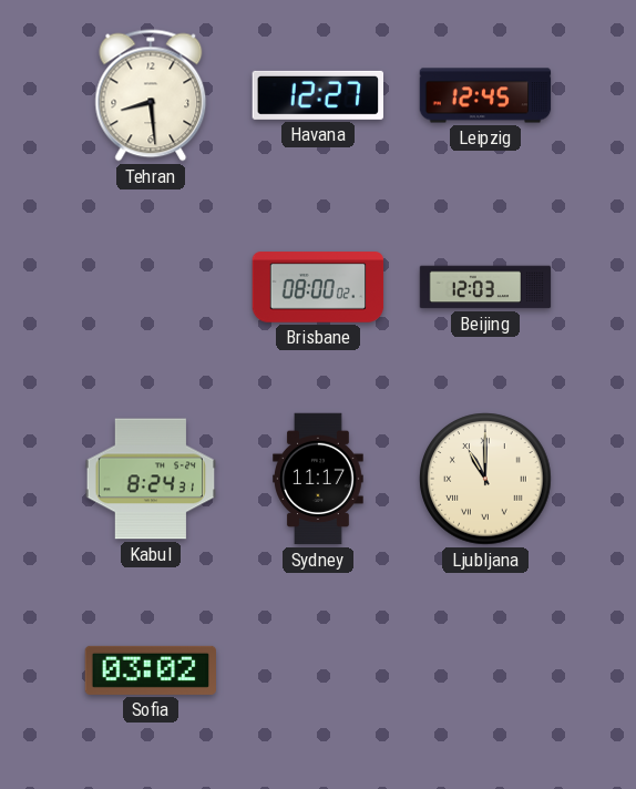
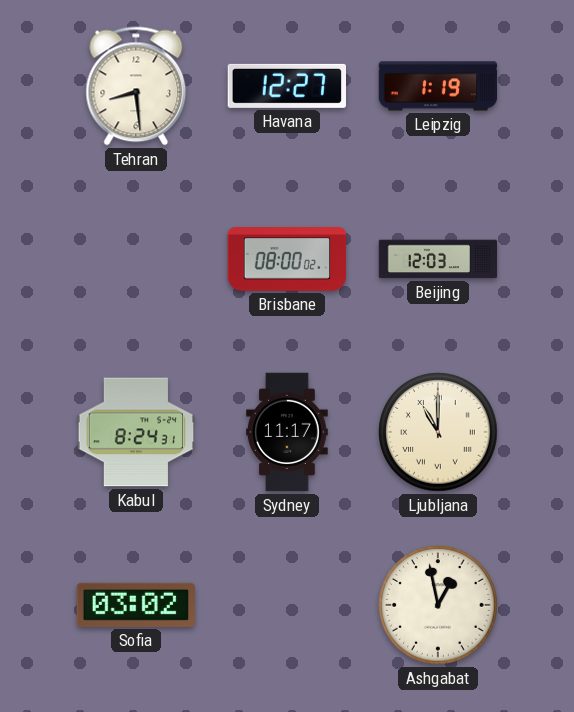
Leipzig: 12:45 -> 1:19 (438, 86)
Ashgabat: none -> 12:58 (438, 605)
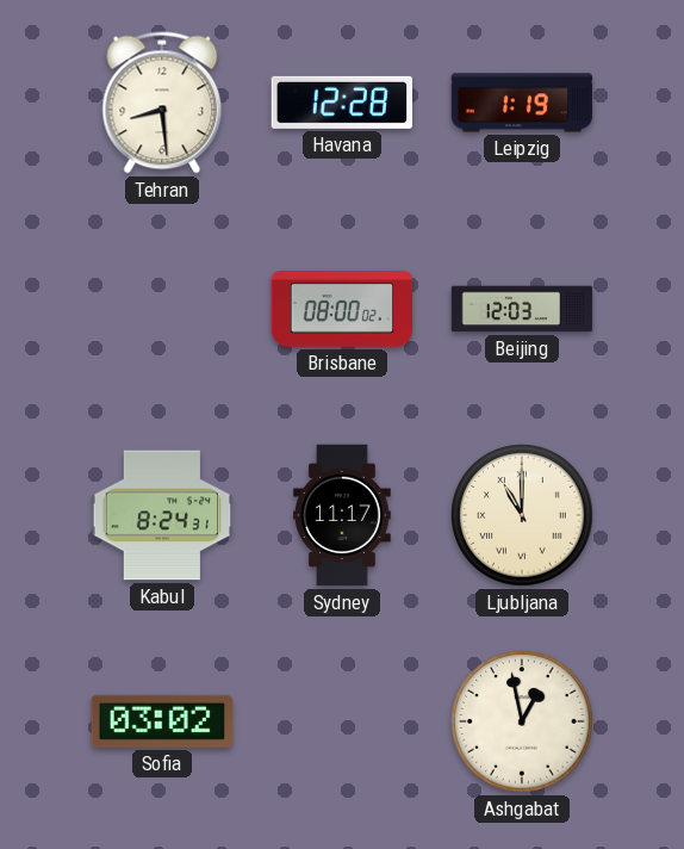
Havana: 12:27 -> 12:28 (341, 103)
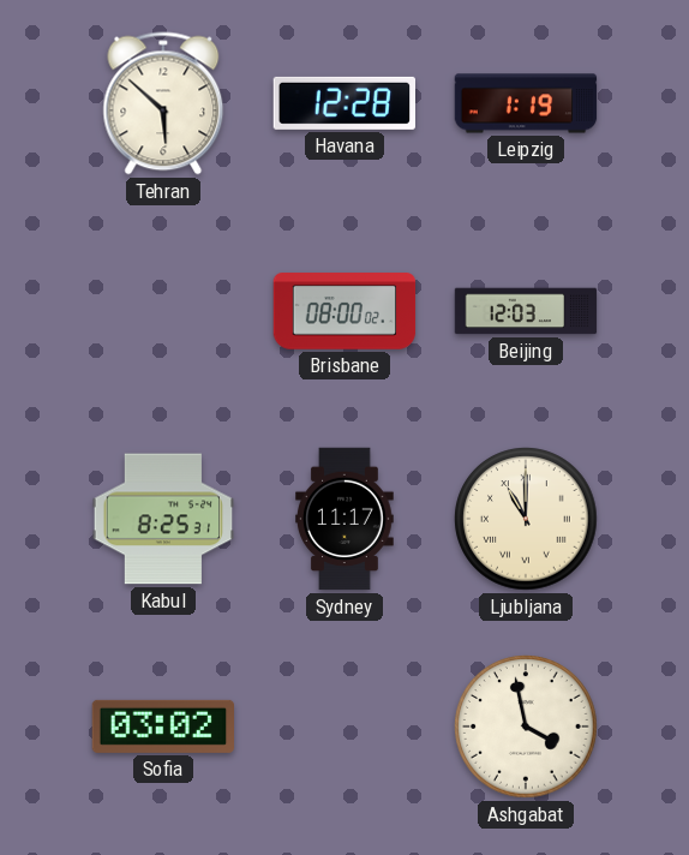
Tehran: 8:29 -> 5:52 (163, 103)
Kabul: 8:24 -> 8:25 (163, 519)
Ashgabat: 12:58 -> 3:58 (526, 727)
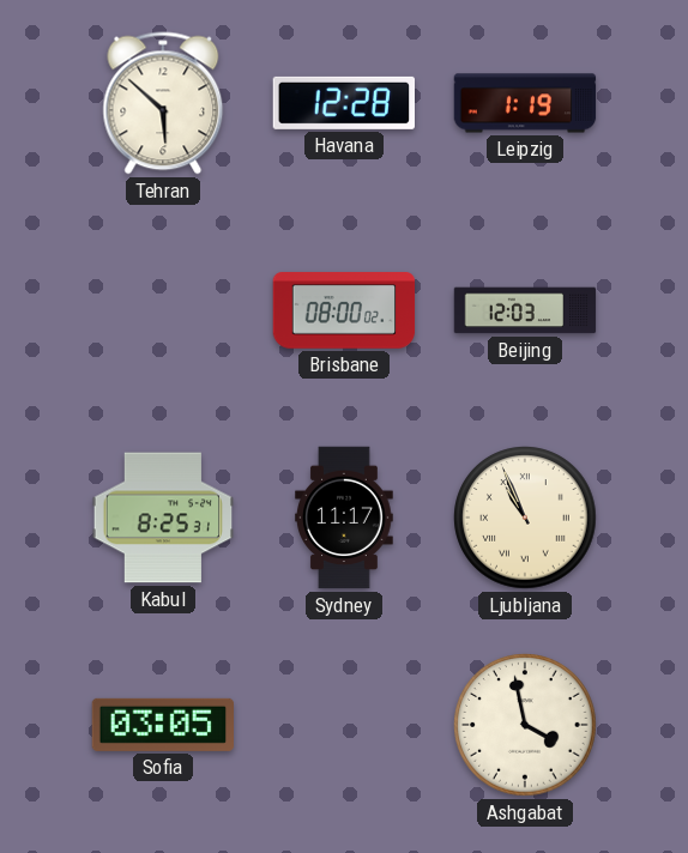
Ljubljana: 11:00 -> 10:56 (525, 518)
Sofia: 03:02 -> 03:05 (162, 725)
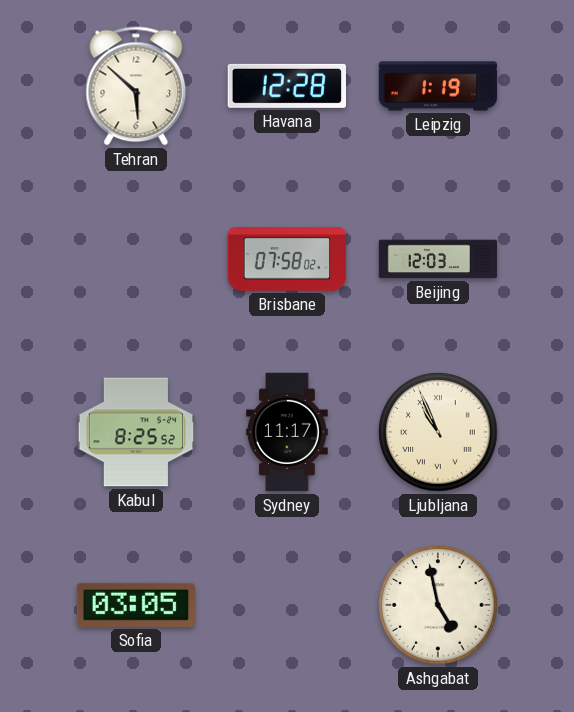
Brisbane: 08:00 -> 07:58 (287, 259)
Kabul: 8:25:31 -> 8:25:52 (136, 432)
Ashgabat: 3:58 -> 4:58 (438, 605)
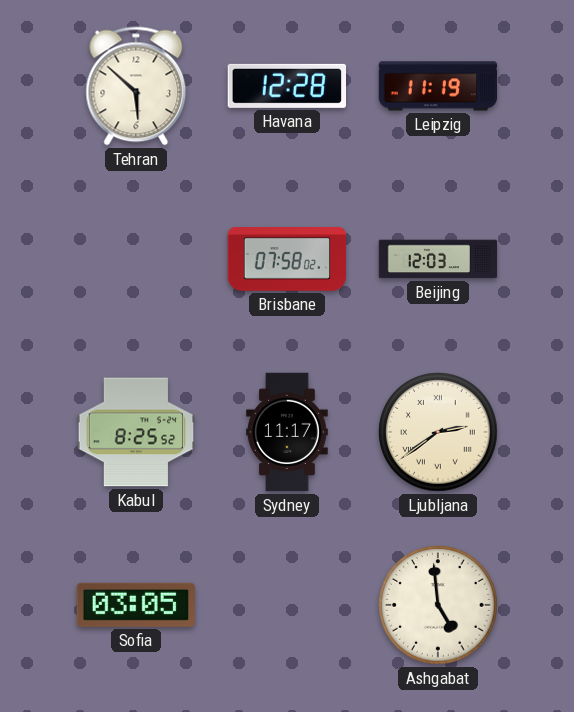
Leipzig: 1:19 -> 11:19 (438, 86)
Ljubljana: 10:56 -> 2:39 (438, 432)
Ashgabat: 4:58 -> 4:59 (438, 605)
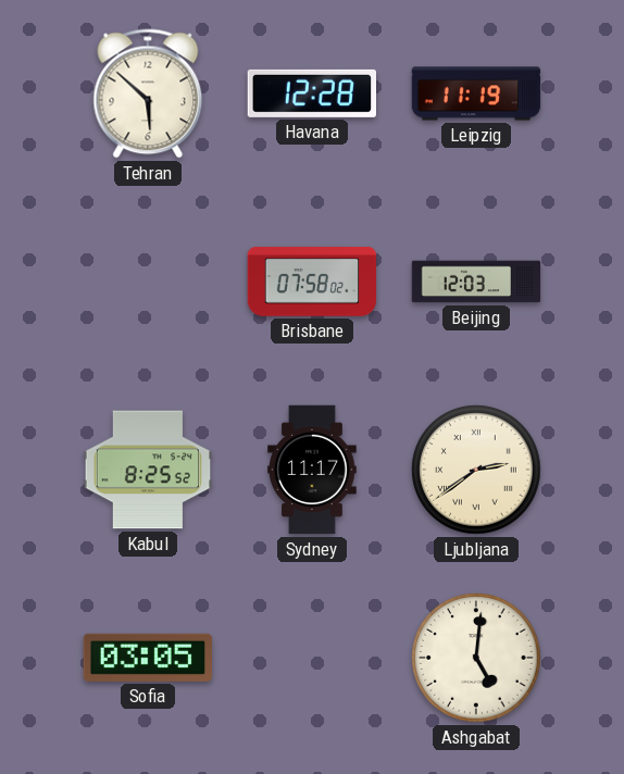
Ashgabat: 4:59 -> 5:01 (476, 658)
